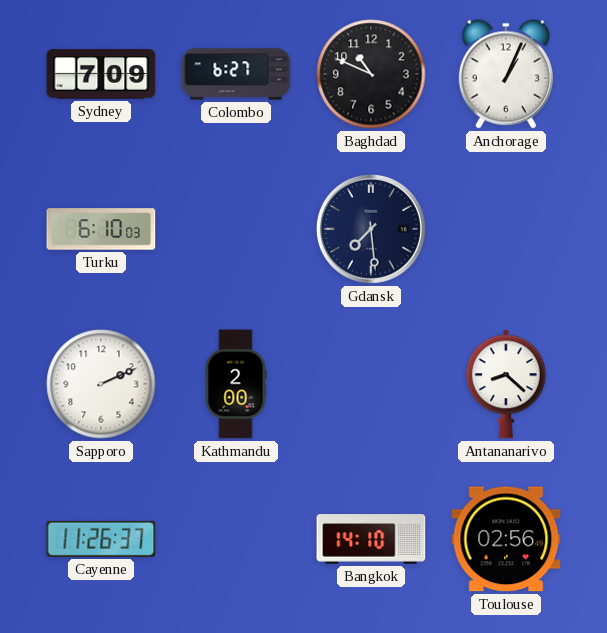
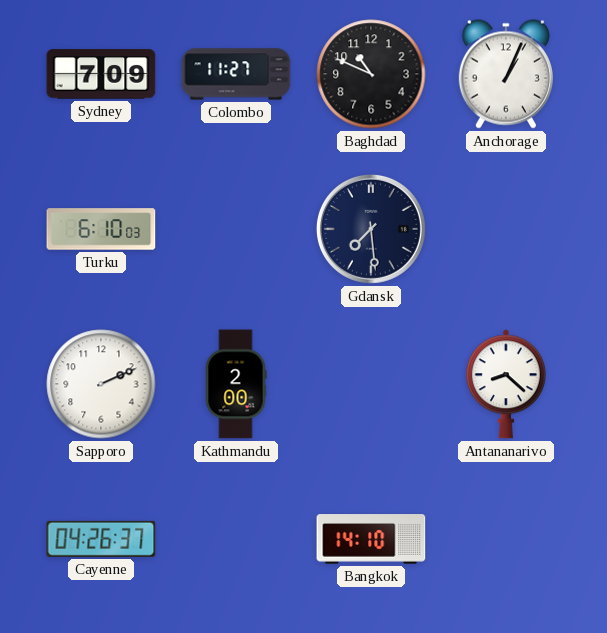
Colombo: 6:27 -> 11:27 (236, 74)
Cayenne: 11:26 -> 04:26 (101, 539)
Toulouse: 02:56 -> none (506, 539)
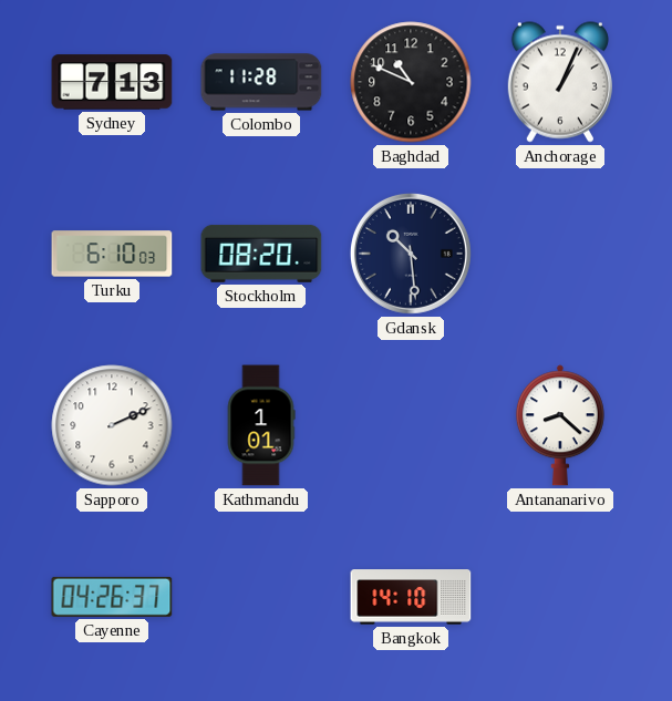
Sydney: 7:09 -> 7:13 (112, 82)
Colombo: 11:27 -> 11:28 (261, 82)
Stockholm: none -> 08:20 (261, 254)
Gdansk: 7:29 -> 10:29 (411, 254)
Kathmandu: 2:00 -> 1:01 (261, 425)
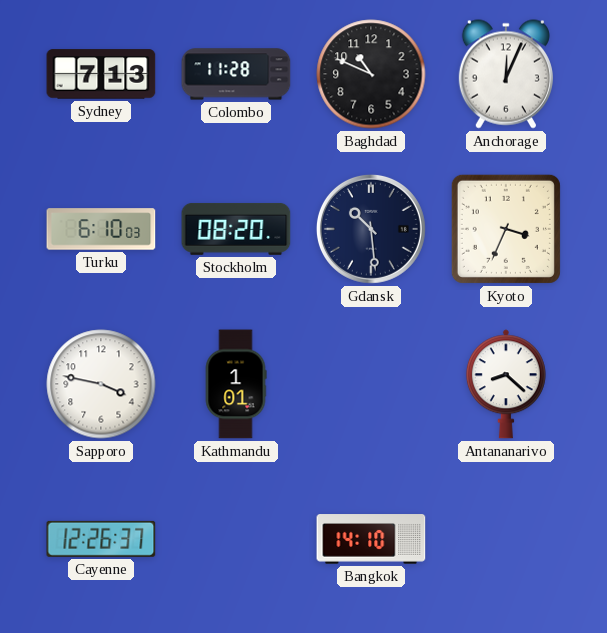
Anchorage: 1:04 -> 12:04 (506, 74)
Kyoto: none -> 3:34 (506, 229)
Sapporo: 2:11 -> 3:47 (101, 384)
Cayenne: 04:26 -> 12:26 (101, 539)
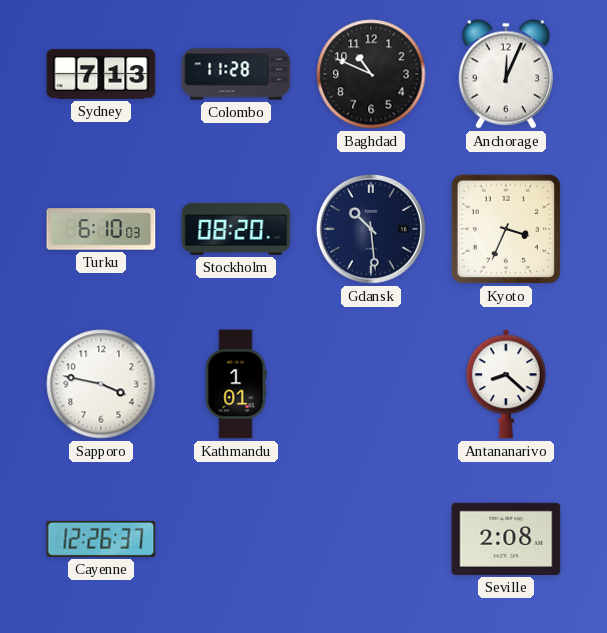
Bangkok: 14:10 -> none (371, 539)
Seville: none -> 2:08 (506, 539)
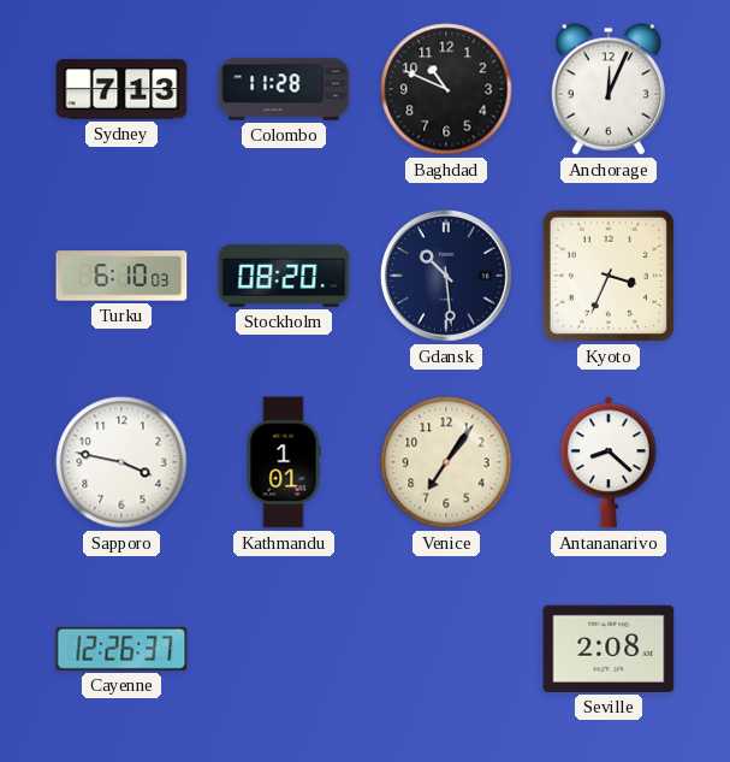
Venice: none -> 7:06 (446, 462)
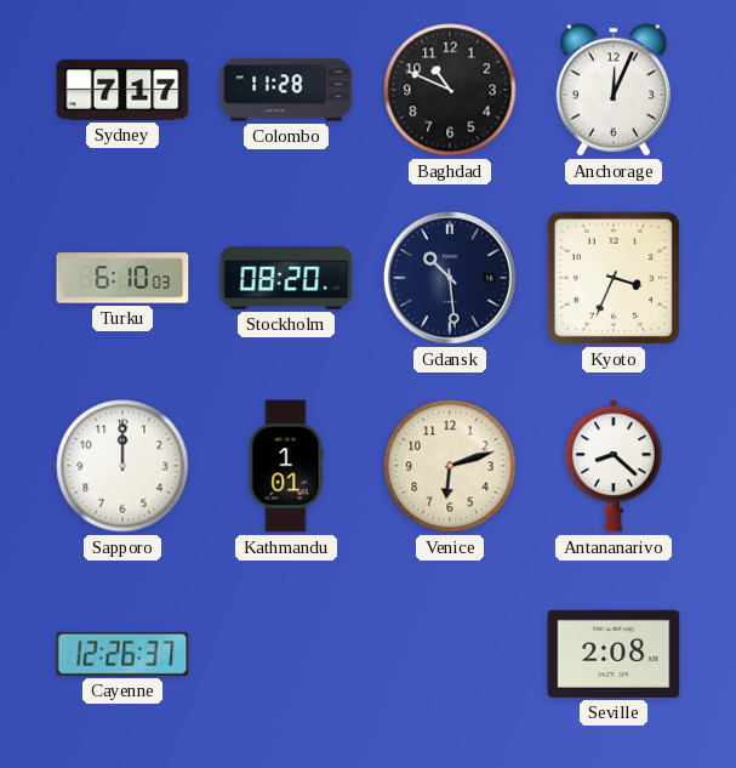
Sydney: 7:13 -> 7:17 (122, 90)
Sapporo: 3:47 -> 12:00 (122, 466)
Venice: 7:06 -> 6:12 (450, 466)
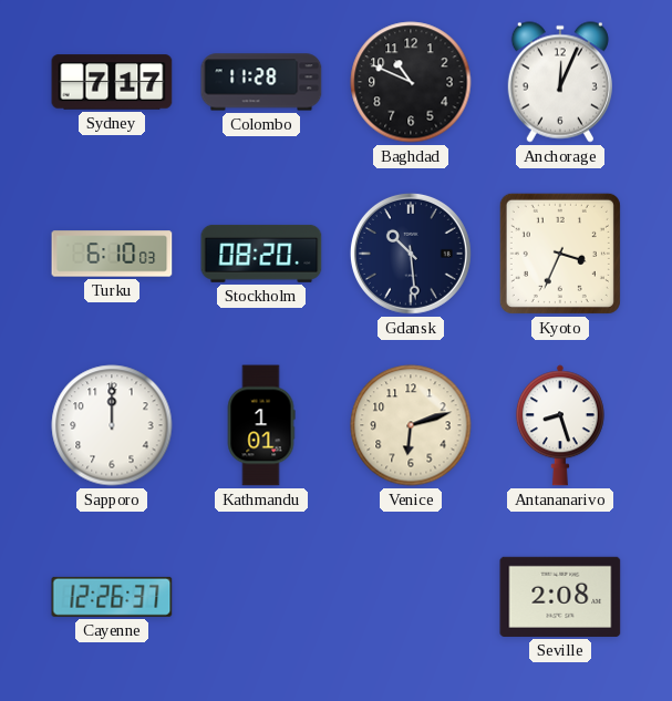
Antananarivo: 8:22 -> 8:27 (560, 425)
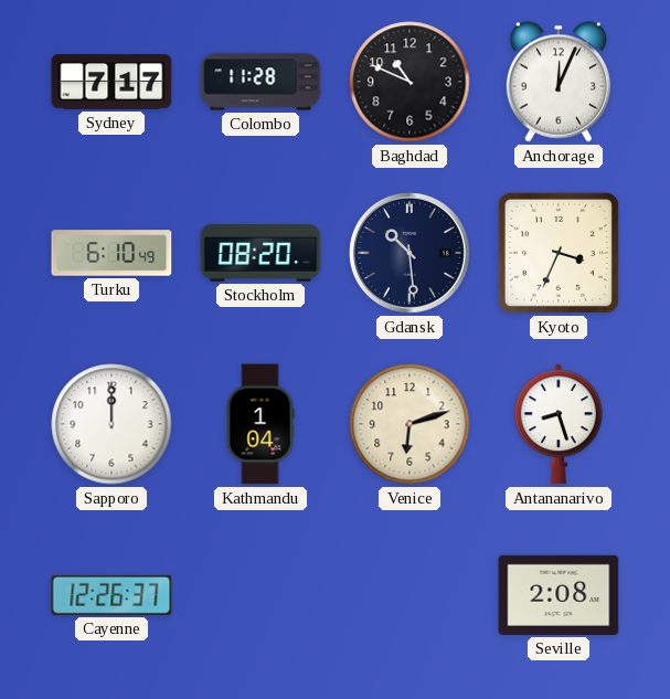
Turku: 6:10:03 -> 6:10:49 (111, 253)
Kathmandu: 1:01 -> 1:04 (260, 424)
